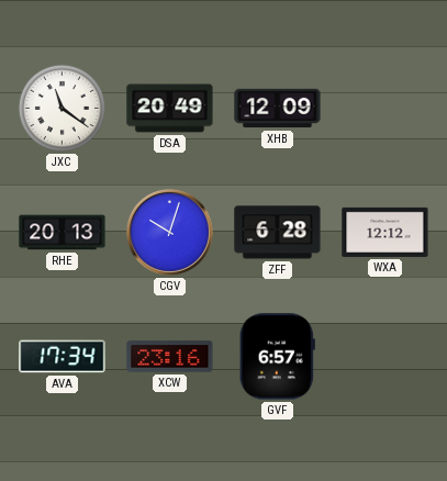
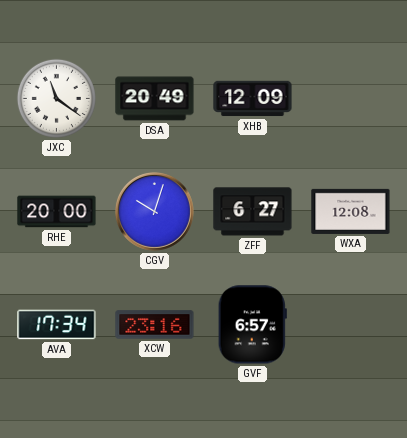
RHE: 20:13 -> 20:00 (57, 212)
ZFF: 6:28 -> 6:27 (253, 212)
WXA: 12:12 -> 12:08 (351, 211)
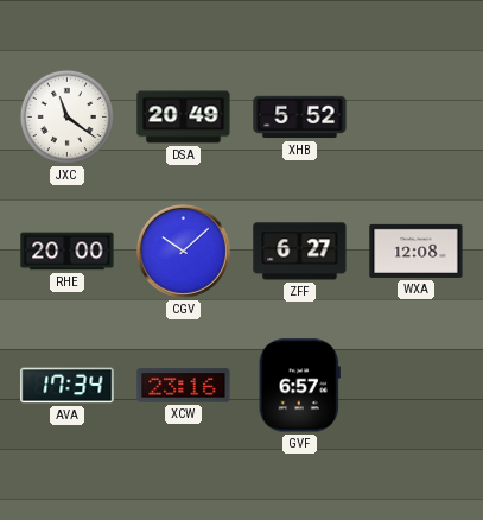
XHB: 12:09 -> 5:52 (300, 118)
CGV: 10:03 -> 10:08 (183, 251)
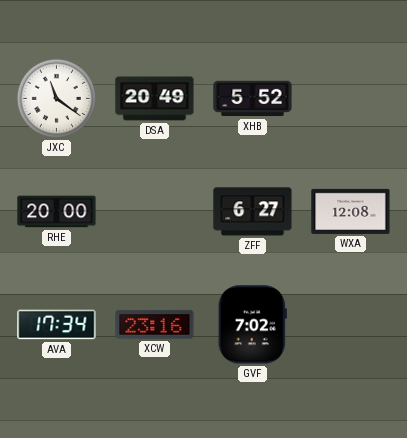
CGV: 10:08 -> none (183, 251)
GVF: 6:57 -> 7:02 (252, 325)
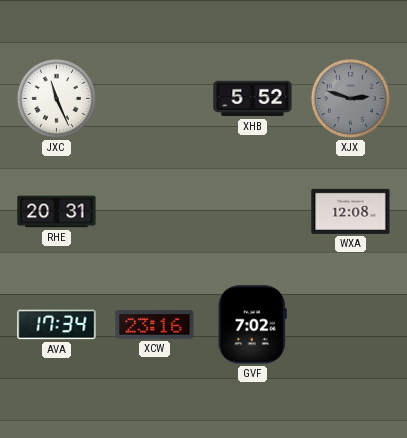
JXC: 11:21 -> 11:26 (56, 98)
DSA: 20:49 -> none (155, 99)
XJX: none -> 2:48 (350, 98)
RHE: 20:00 -> 20:31 (57, 212)
ZFF: 6:27 -> none (253, 212)
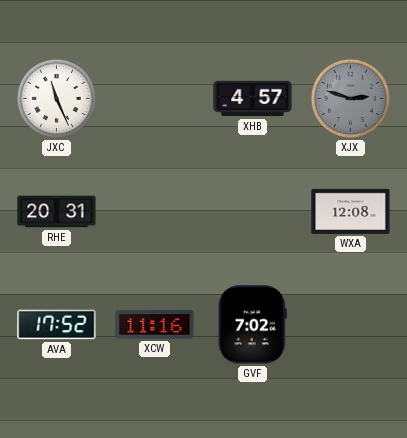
XHB: 5:52 -> 4:57 (253, 99)
AVA: 17:34 -> 17:52 (57, 325)
XCW: 23:16 -> 11:16 (155, 325)
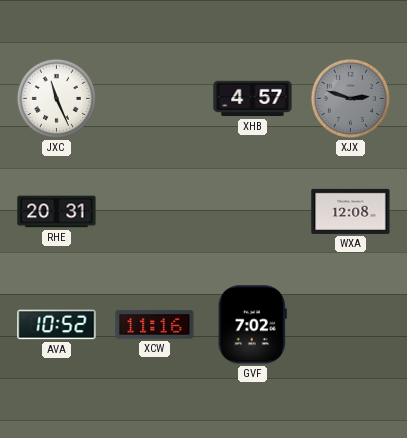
AVA: 17:52 -> 10:52 (57, 325)
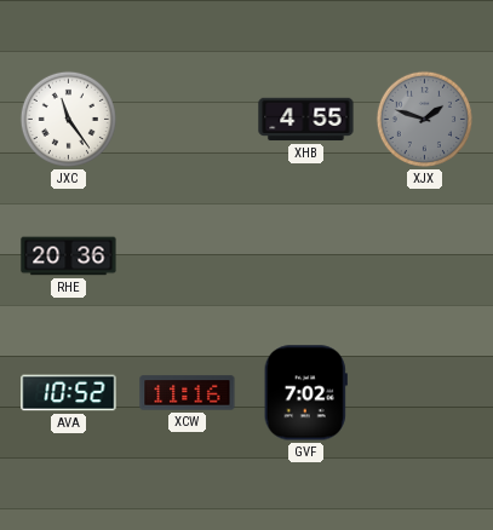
JXC: 11:26 -> 11:24 (68, 119)
XHB: 4:57 -> 4:55 (306, 120)
XJX: 2:48 -> 1:48 (424, 119)
RHE: 20:31 -> 20:36 (69, 257)
WXA: 12:08 -> none (351, 211)
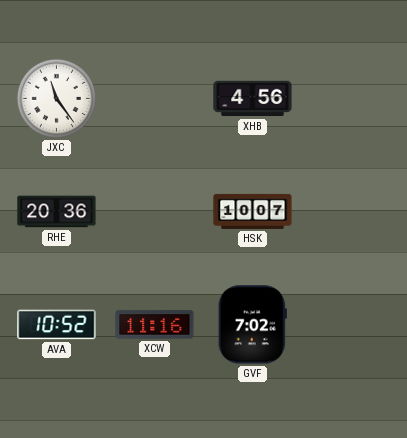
XHB: 4:55 -> 4:56 (253, 99)
XJX: 1:48 -> none (424, 119)
HSK: none -> 10:07 (253, 211)
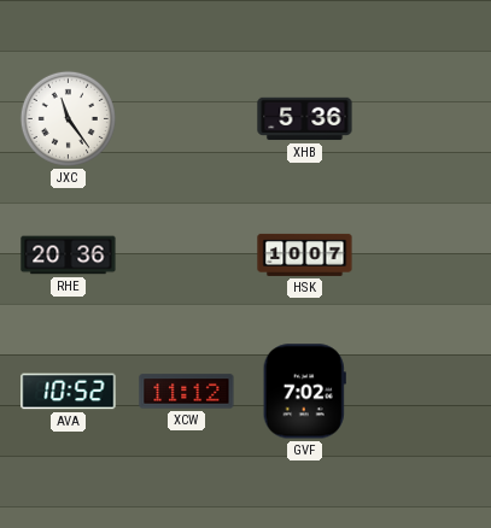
XHB: 4:56 -> 5:36 (305, 119)
XCW: 11:16 -> 11:12 (187, 392)
